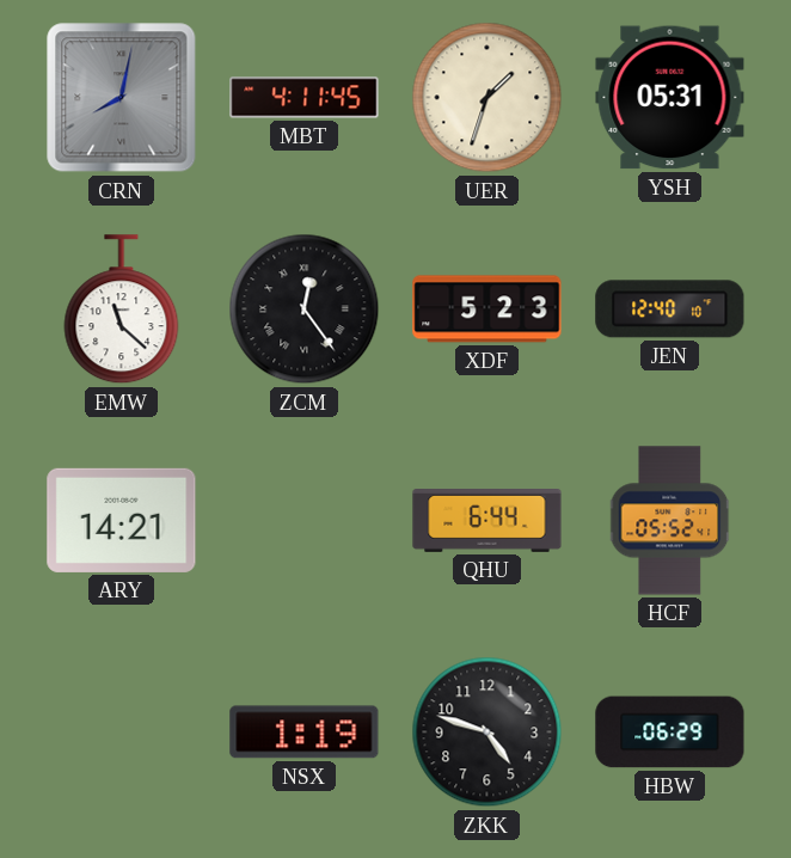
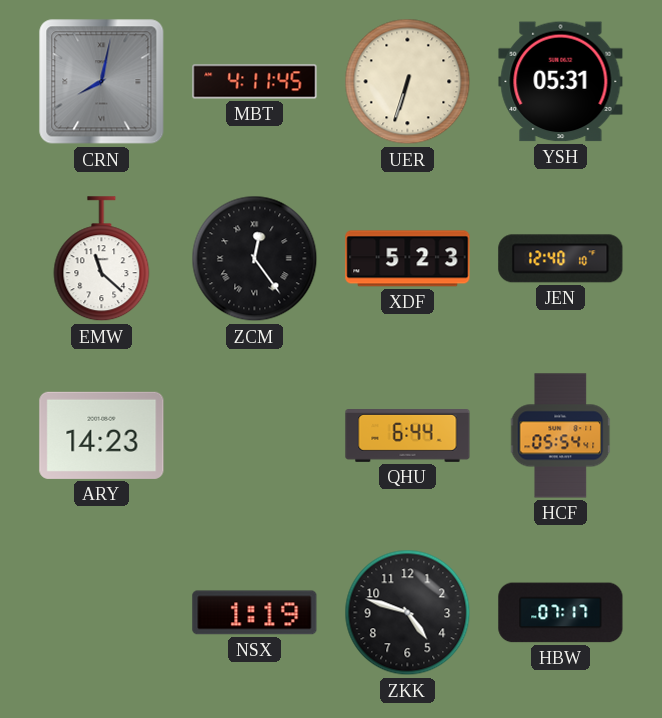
UER: 1:33 -> 6:33 (408, 82)
ARY: 14:21 -> 14:23 (102, 435)
HCF: 05:52 -> 05:54 (561, 436)
HBW: 06:29 -> 07:17 (561, 613)
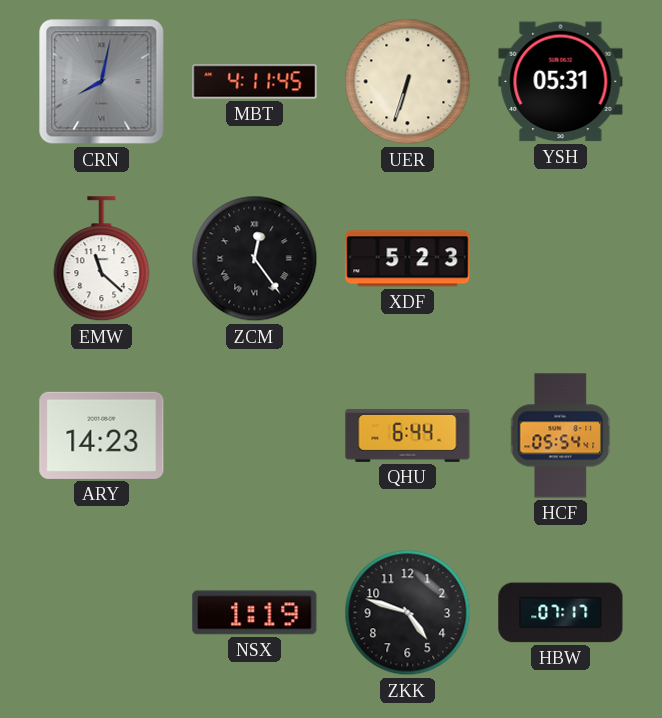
JEN: 12:40 -> none (561, 259)
